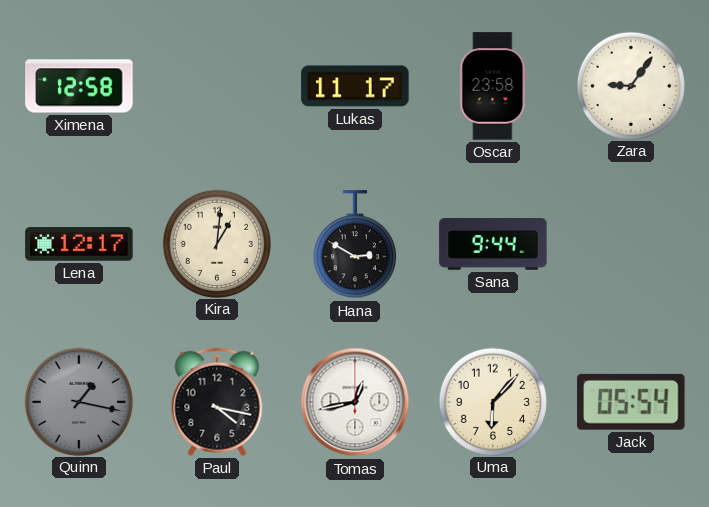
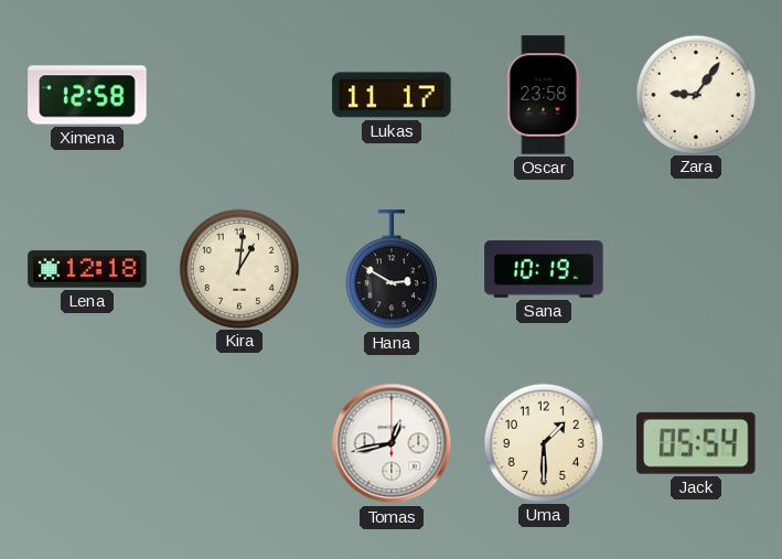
Lena: 12:17 -> 12:18 (87, 269)
Sana: 9:44 -> 10:19 (544, 269)
Quinn: 1:17 -> none (78, 401)
Paul: 4:17 -> none (217, 402)
Uma: 6:07 -> 1:30 (543, 442)
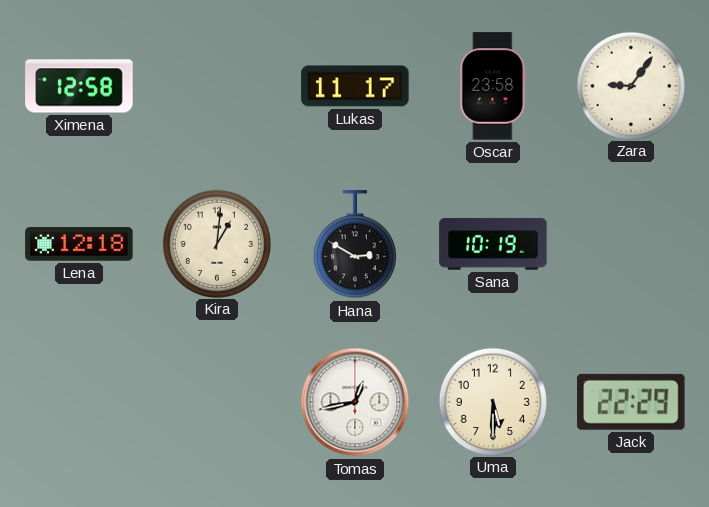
Uma: 1:30 -> 5:30 (492, 401)
Jack: 05:54 -> 22:29 (631, 402)
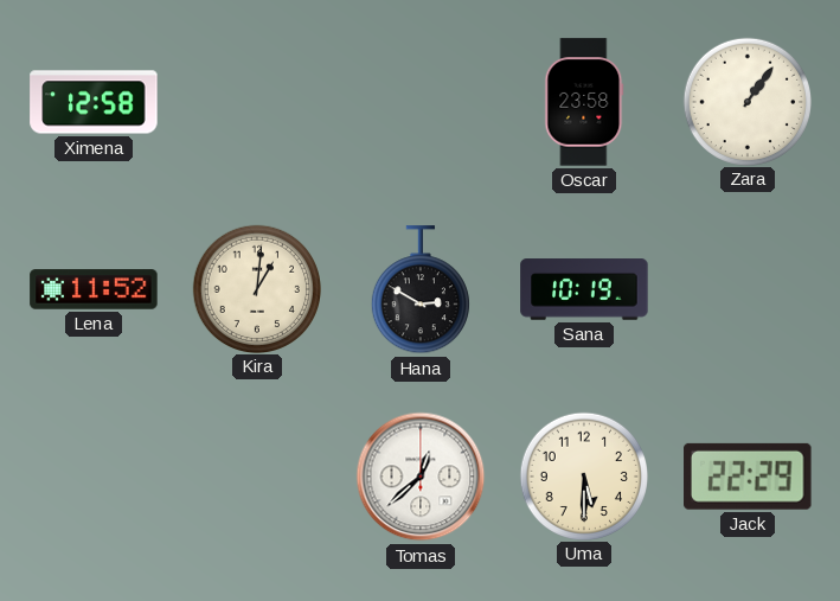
Lukas: 11:17 -> none (355, 86)
Zara: 9:06 -> 1:06 (746, 101)
Lena: 12:18 -> 11:52 (94, 289)
Tomas: 12:43 -> 12:38 (421, 477)
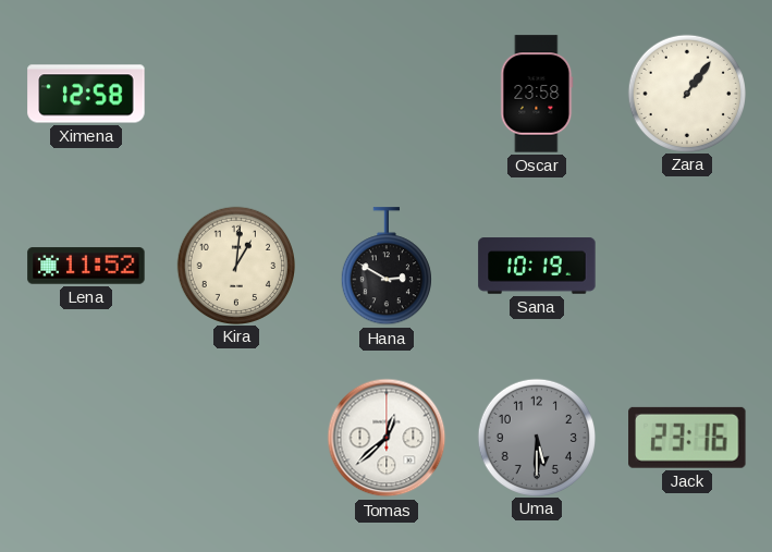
Uma dial: cream -> grey (536, 437)
Jack: 22:29 -> 23:16 (687, 438)
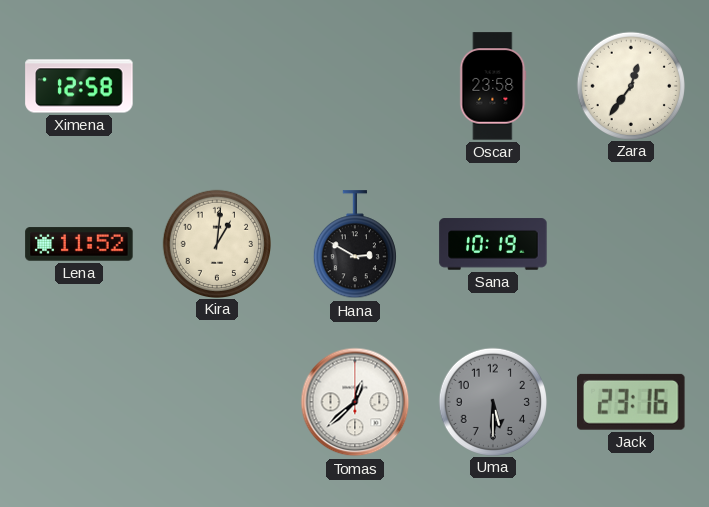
Zara: 1:06 -> 12:36 (630, 85)
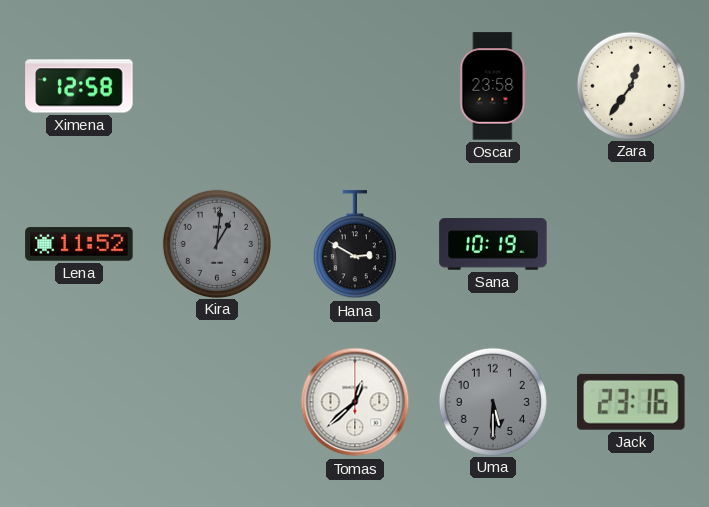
Kira dial: cream -> grey (216, 243)
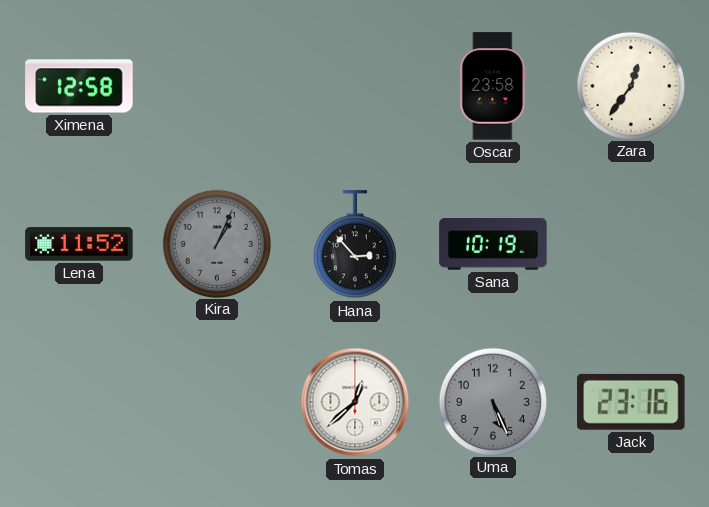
Kira: 1:01 -> 1:04 (216, 243)
Hana: 2:50 -> 2:53 (355, 245)
Uma: 5:30 -> 5:26 (492, 401)
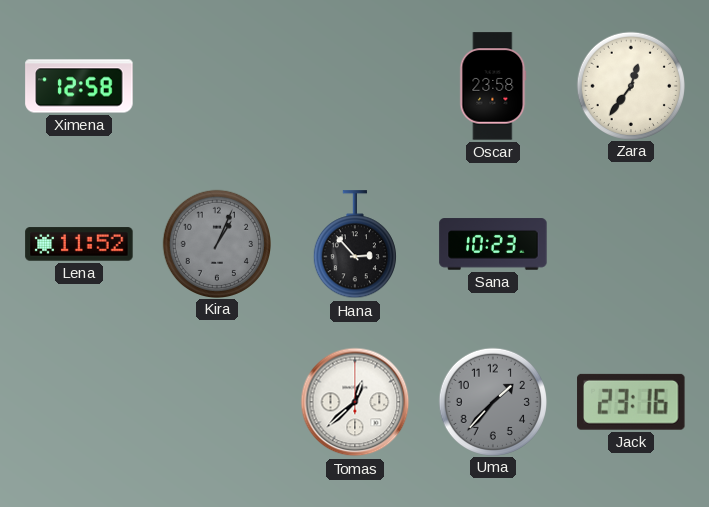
Sana: 10:19 -> 10:23 (493, 244)
Uma: 5:26 -> 1:37 (492, 401)
